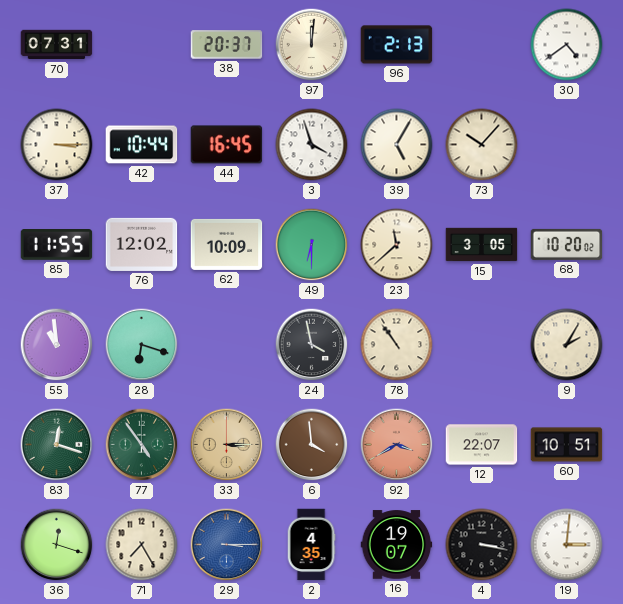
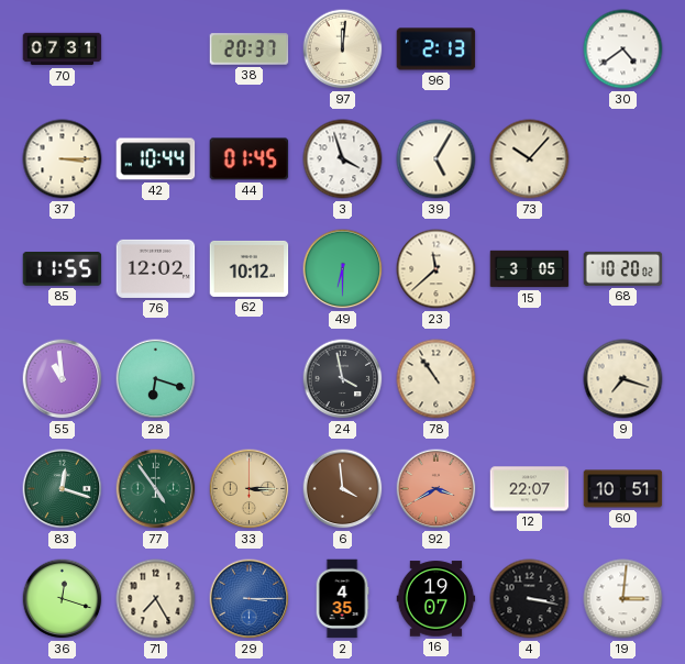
44: 16:45 -> 01:45 (250, 159)
62: 10:09 -> 10:12 (250, 268)
9: 2:05 -> 7:18 (623, 379)
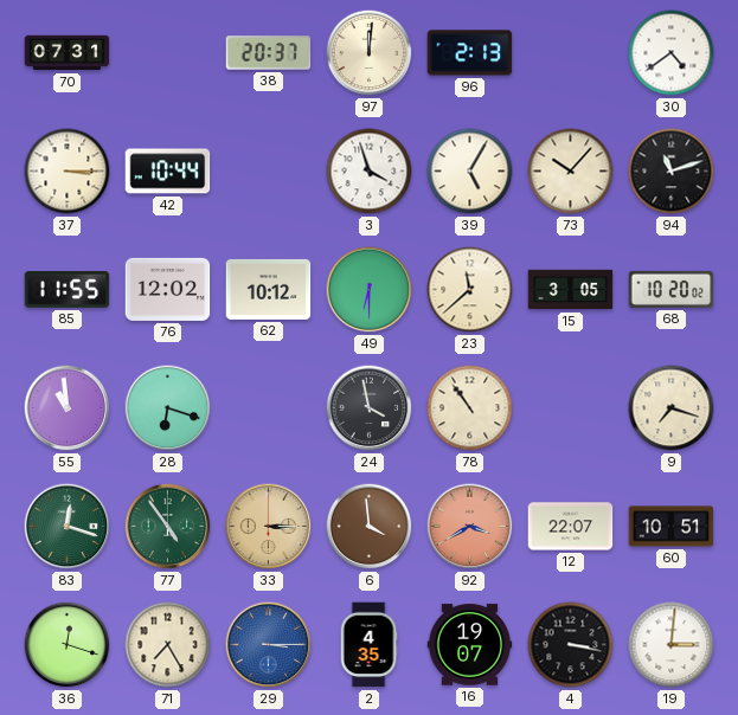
44: 01:45 -> none (250, 159)
94: none -> 11:12 (672, 172)
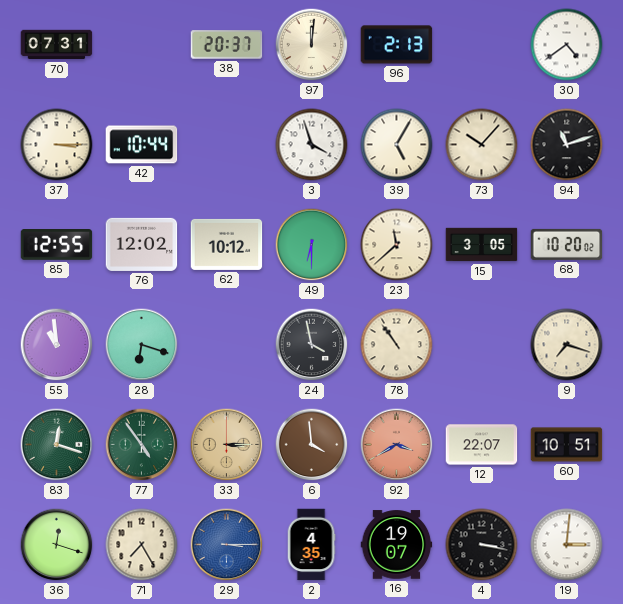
85: 11:55 -> 12:55 (57, 245)
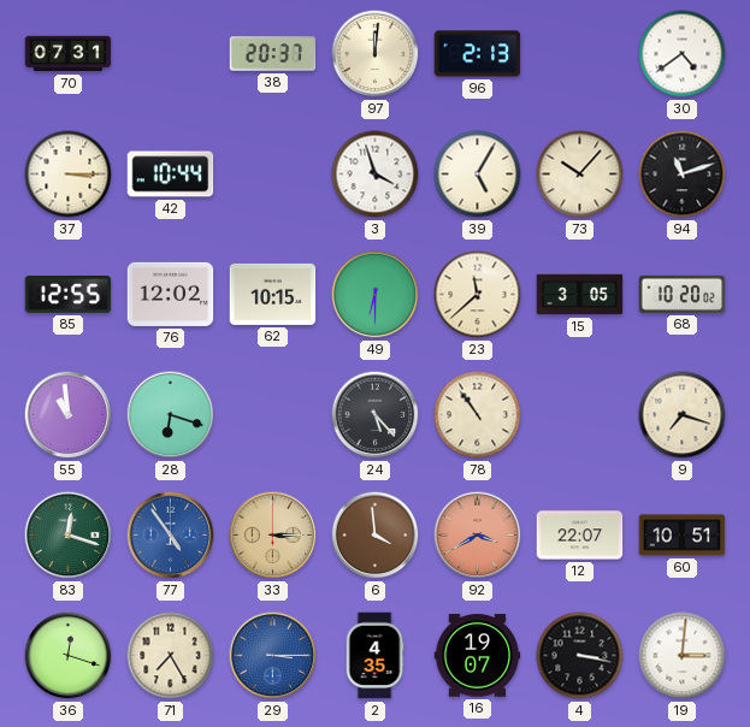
62: 10:12 -> 10:15 (273, 294)
24: 3:58 -> 5:23 (376, 415)
77 dial: green -> blue (171, 536)
